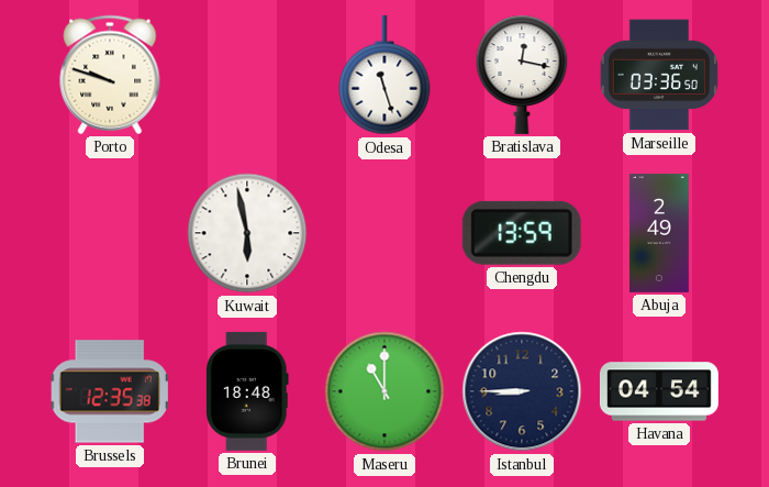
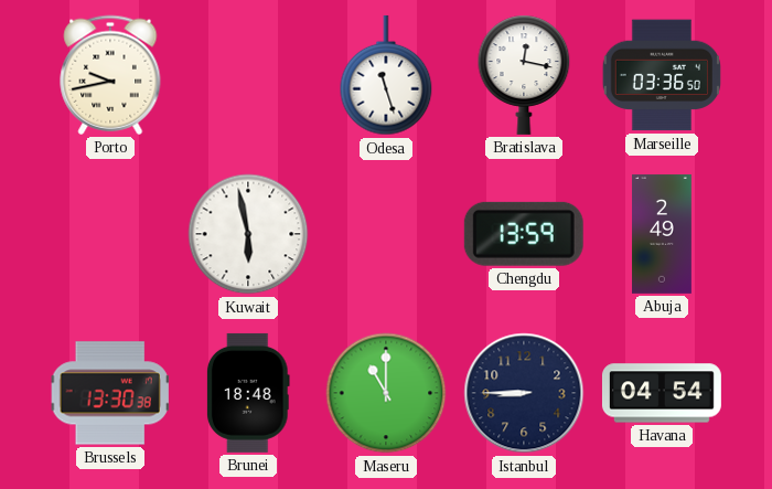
Porto: 9:48 -> 9:43 (110, 75)
Brussels: 12:35 -> 13:30 (110, 393)
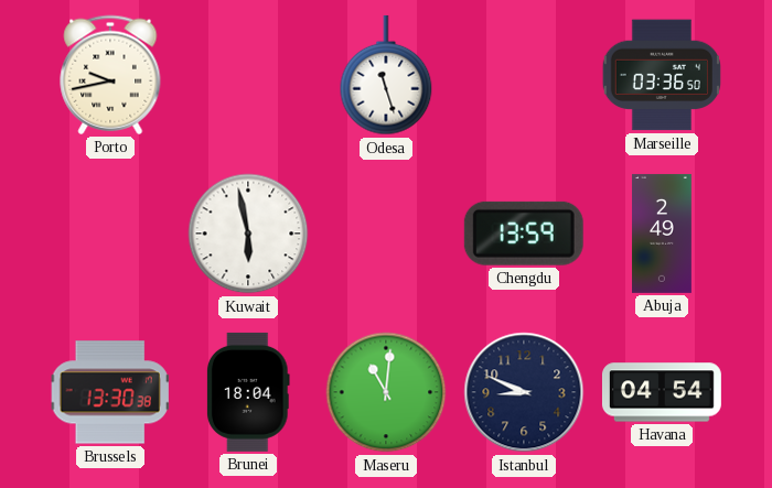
Bratislava: 12:17 -> none (524, 75)
Brunei: 18:48 -> 18:04 (248, 392)
Maseru: 11:00 -> 11:01 (386, 392)
Istanbul: 8:45 -> 8:49 (524, 392)
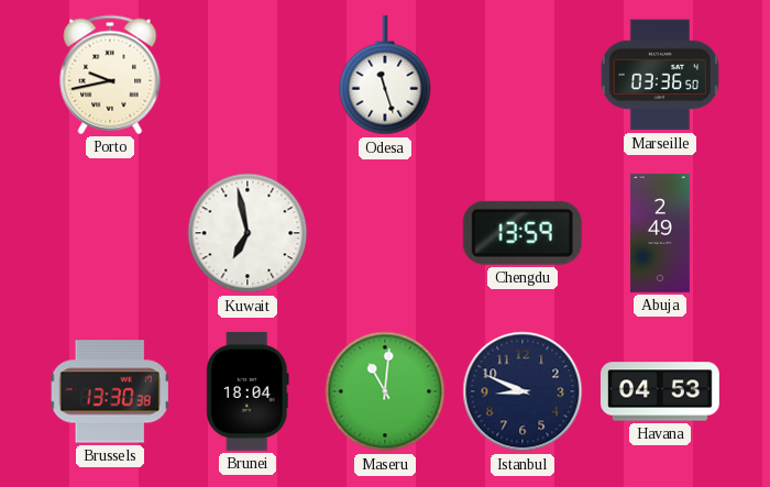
Kuwait: 5:58 -> 6:58 (248, 233)
Havana: 04:54 -> 04:53 (660, 391)
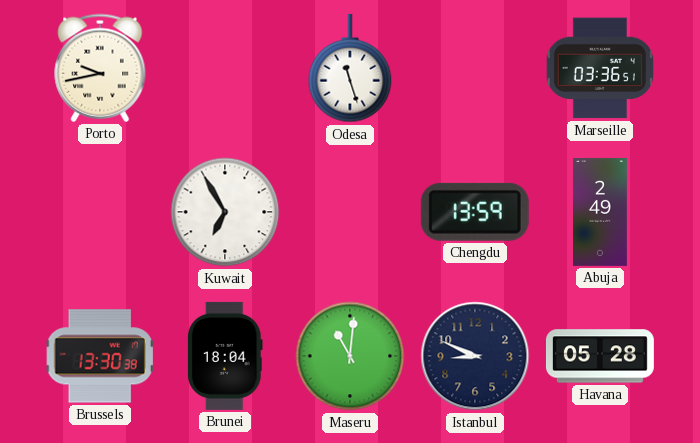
Marseille: 03:36:50 -> 03:36:51 (599, 68)
Kuwait: 6:58 -> 6:55 (225, 212)
Havana: 04:53 -> 05:28 (600, 356)
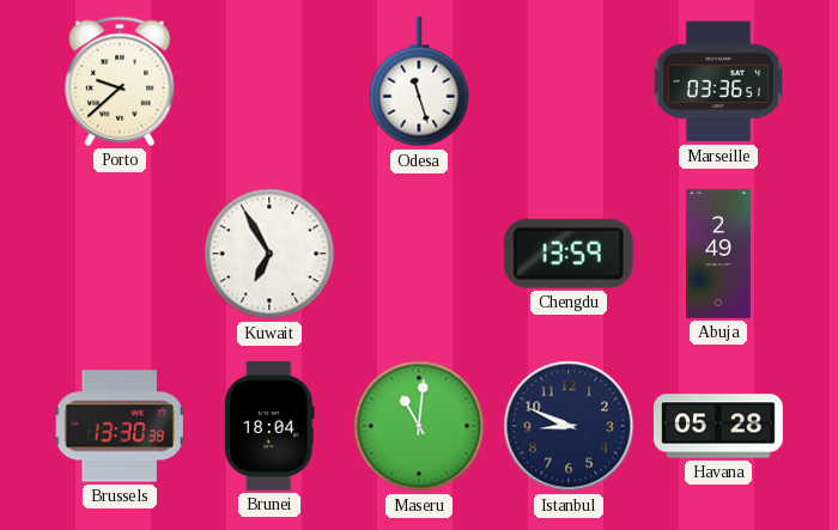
Porto: 9:43 -> 9:38 (120, 81)
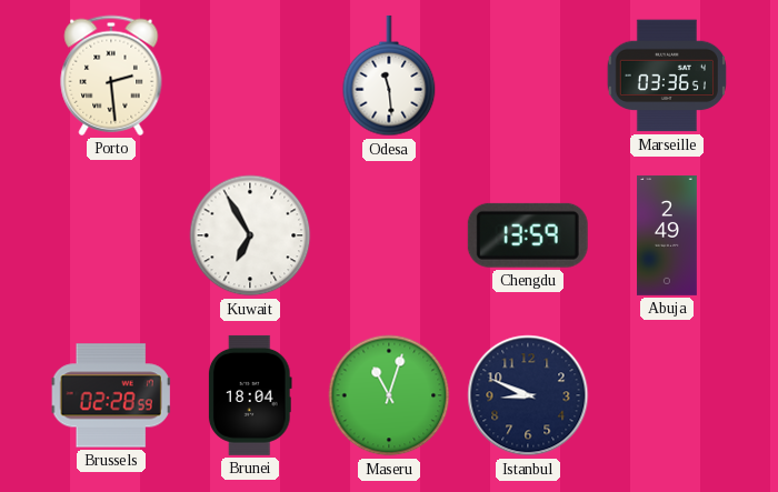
Porto: 9:38 -> 2:29 (111, 76)
Odesa: 11:27 -> 11:29 (389, 76)
Brussels: 13:30 -> 02:28 (111, 395)
Maseru: 11:01 -> 11:03 (389, 395)
Havana: 05:28 -> none (718, 426)
